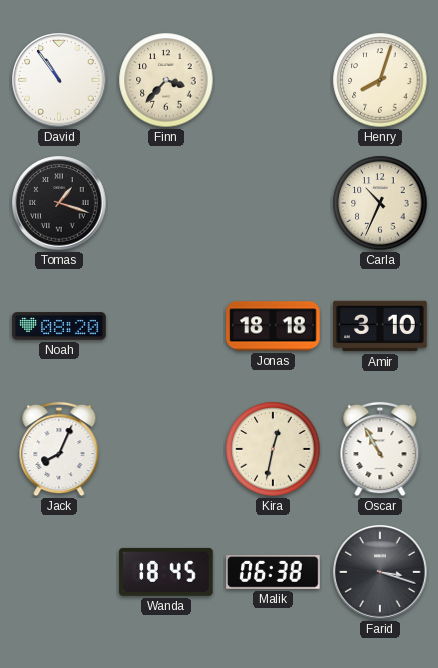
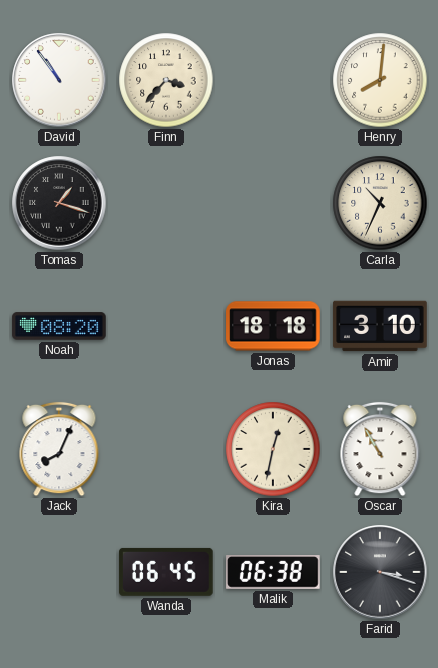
Henry: 8:03 -> 8:01 (380, 80)
Wanda: 18:45 -> 06:45 (166, 572)
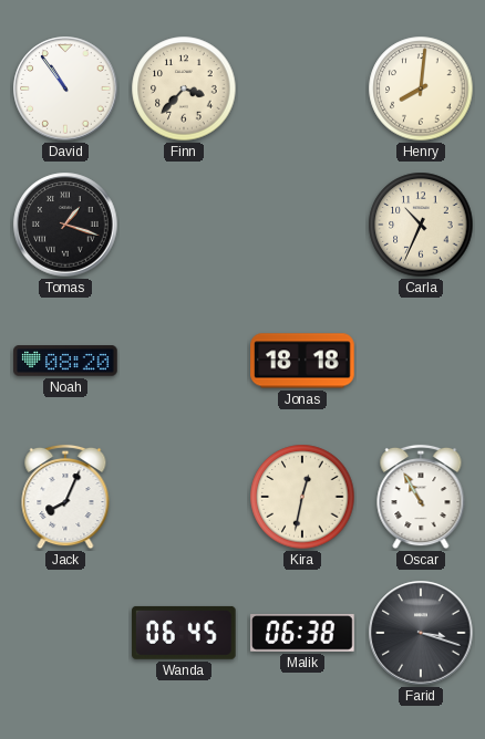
Amir: 3:10 -> none (380, 326)
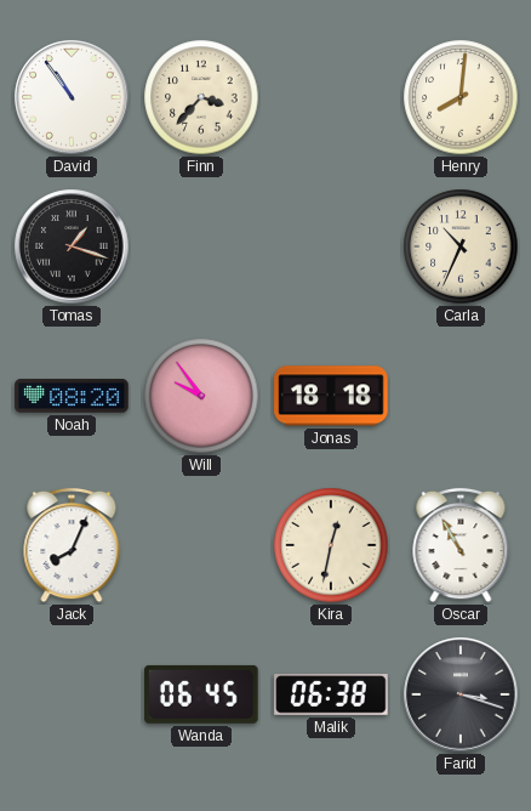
Will: none -> 9:54 (201, 396)
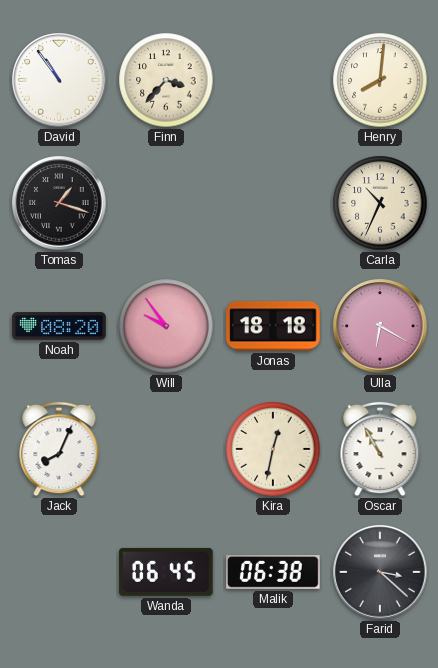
Ulla: none -> 6:20 (380, 326)
Farid: 3:18 -> 3:22 (380, 572)
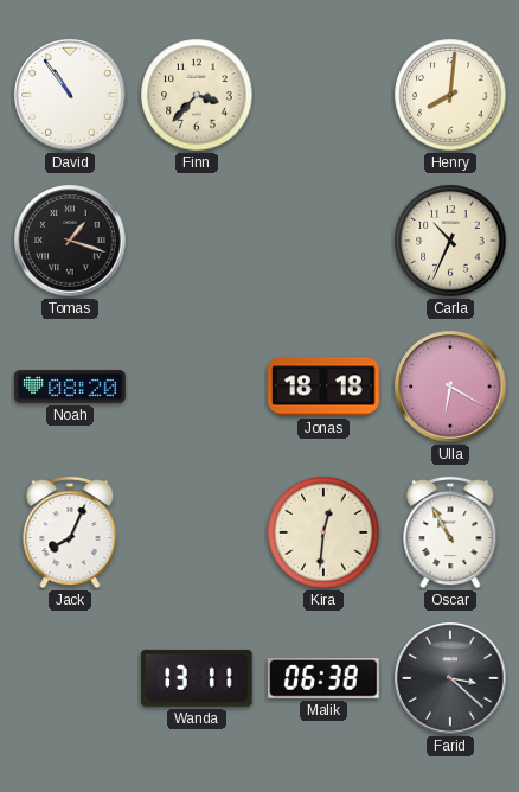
Will: 9:54 -> none (166, 326)
Kira: 12:32 -> 12:31 (323, 532)
Wanda: 06:45 -> 13:11 (197, 678)
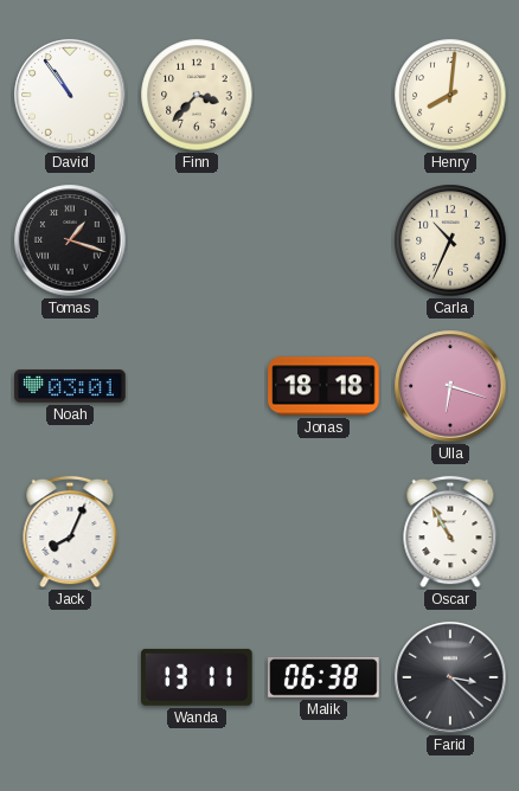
Noah: 08:20 -> 03:01 (70, 386)
Ulla: 6:20 -> 6:18 (450, 386)
Kira: 12:31 -> none (323, 532)
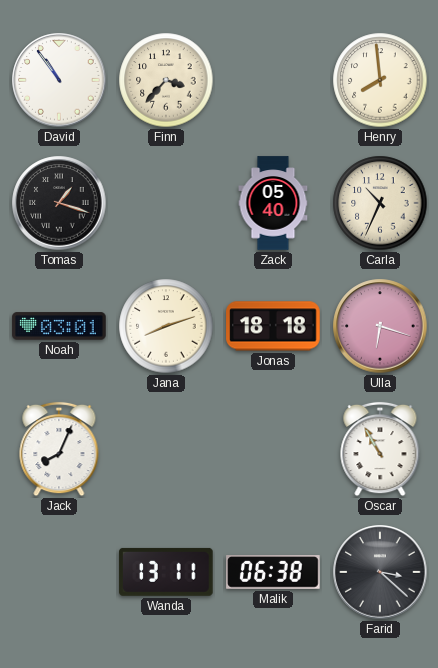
Henry: 8:01 -> 7:59 (380, 80)
Zack: none -> 05:40 (273, 203)
Jana: none -> 8:12 (166, 326)
